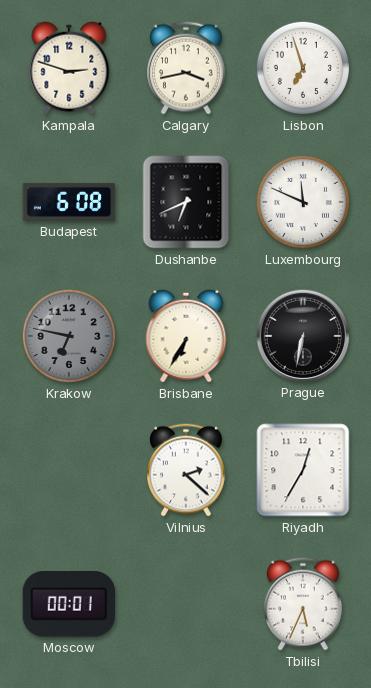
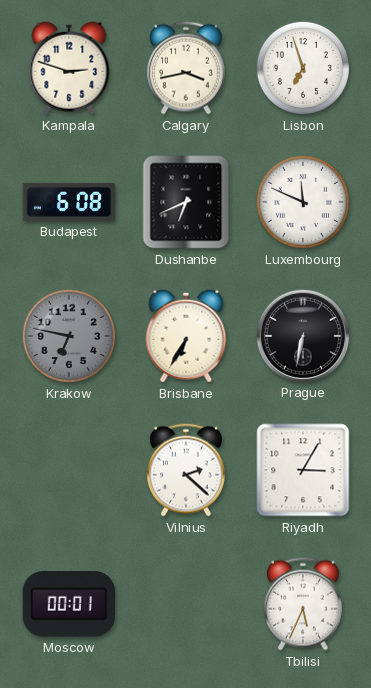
Riyadh: 12:35 -> 3:05 (303, 470)
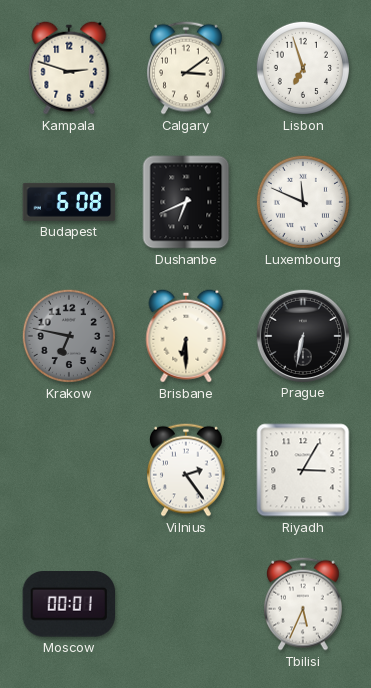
Calgary: 3:43 -> 3:09 (187, 68)
Brisbane: 6:35 -> 6:30 (186, 336)
Vilnius: 2:22 -> 2:24 (187, 470)
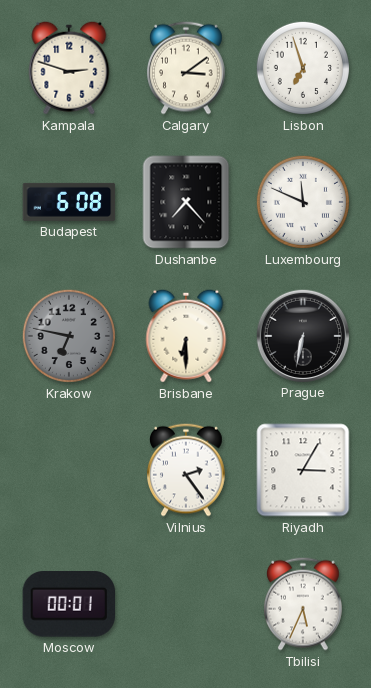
Dushanbe: 6:41 -> 7:23 (186, 202)
